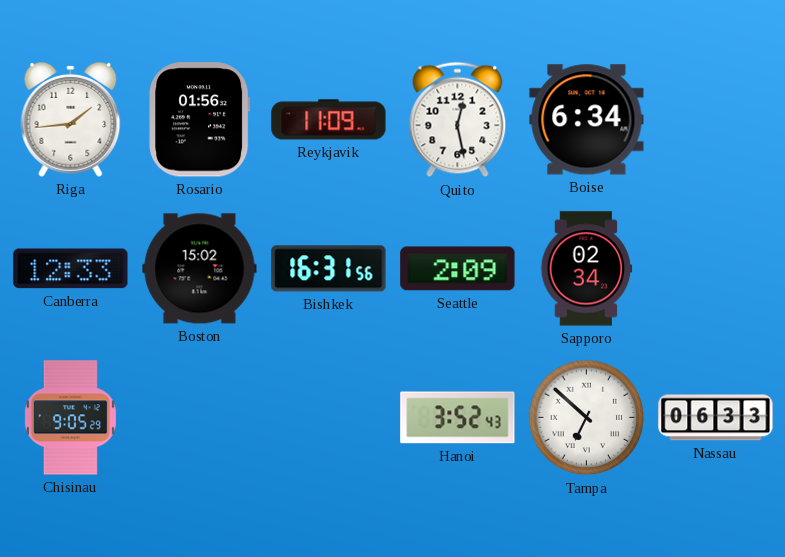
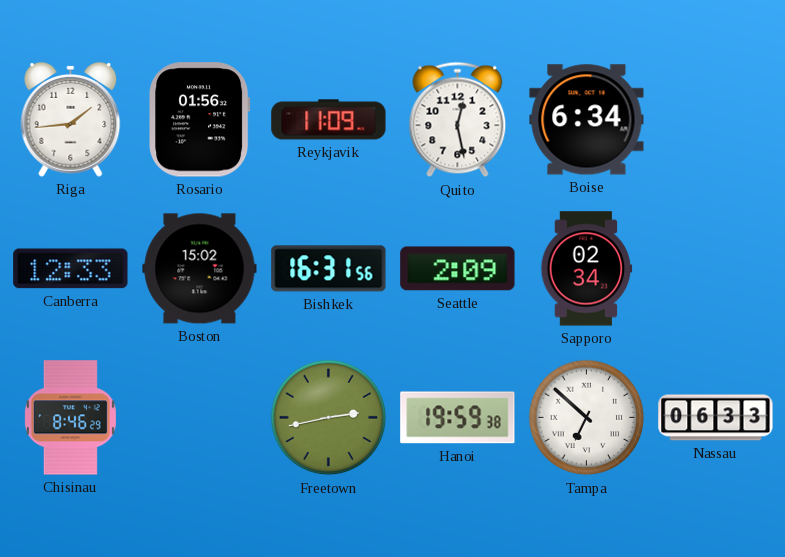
Chisinau: 9:05 -> 8:46 (70, 418)
Freetown: none -> 2:43 (329, 418)
Hanoi: 3:52 -> 19:59 (458, 418)
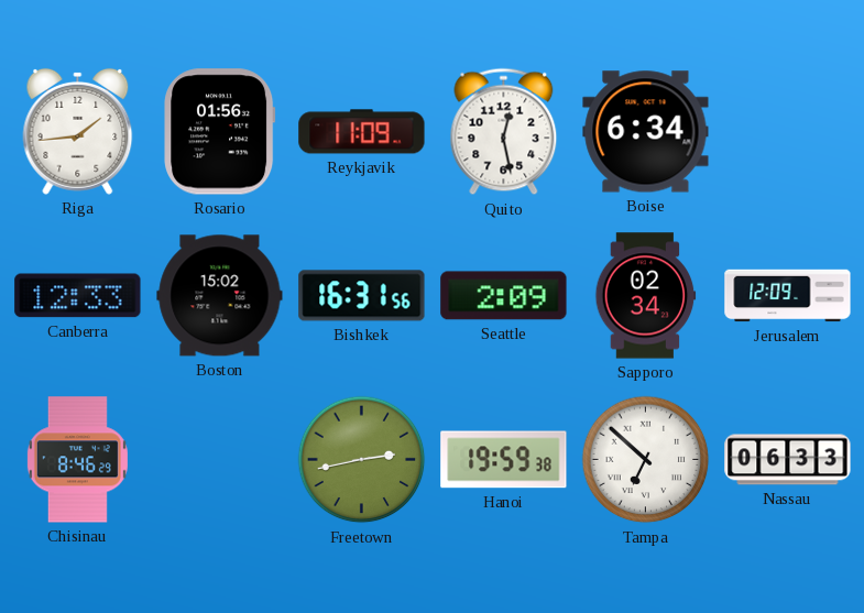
Jerusalem: none -> 12:09 (788, 296)
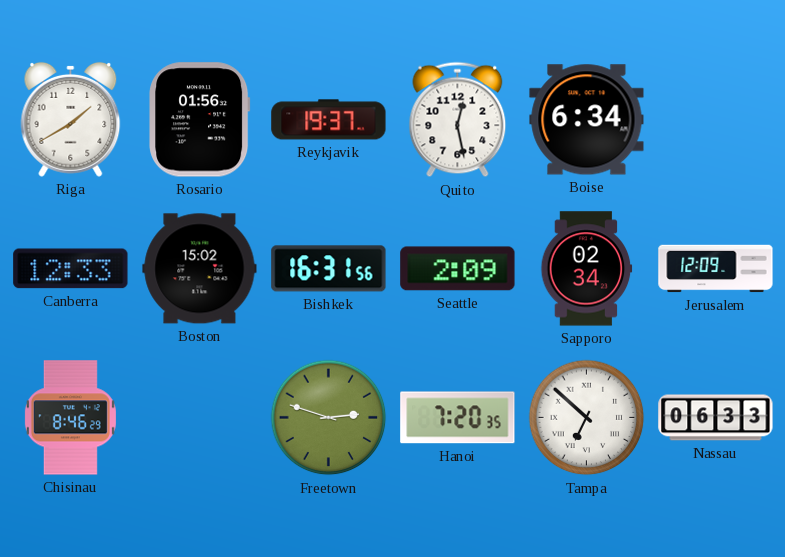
Riga: 1:44 -> 1:40 (71, 119)
Reykjavik: 11:09 -> 19:37 (329, 120)
Freetown: 2:43 -> 2:48 (329, 418)
Hanoi: 19:59 -> 7:20 (458, 418)
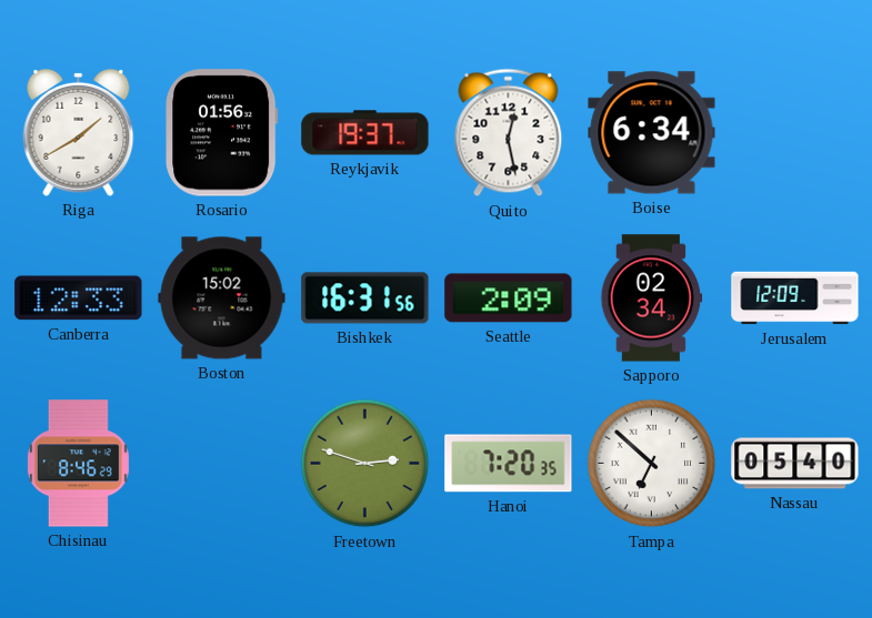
Nassau: 06:33 -> 05:40 (795, 464)
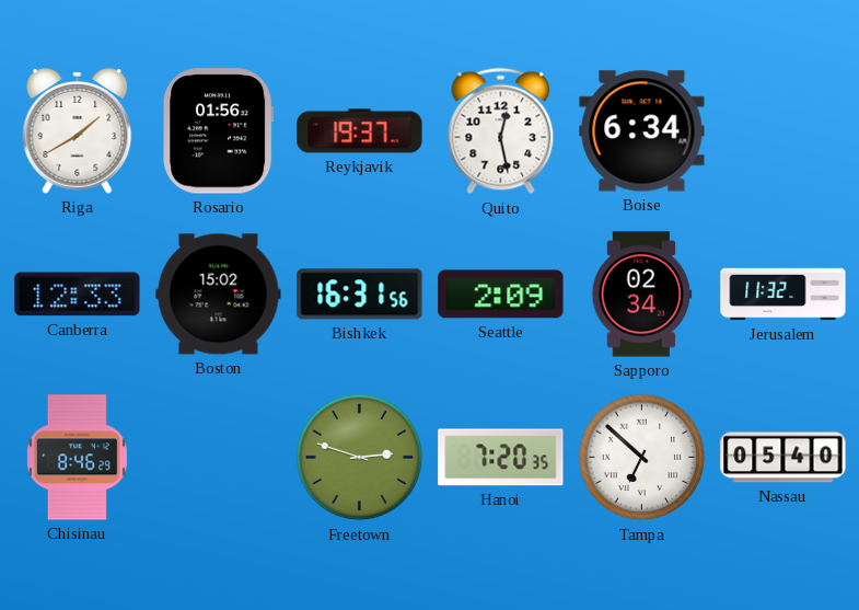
Jerusalem: 12:09 -> 11:32 (783, 295)
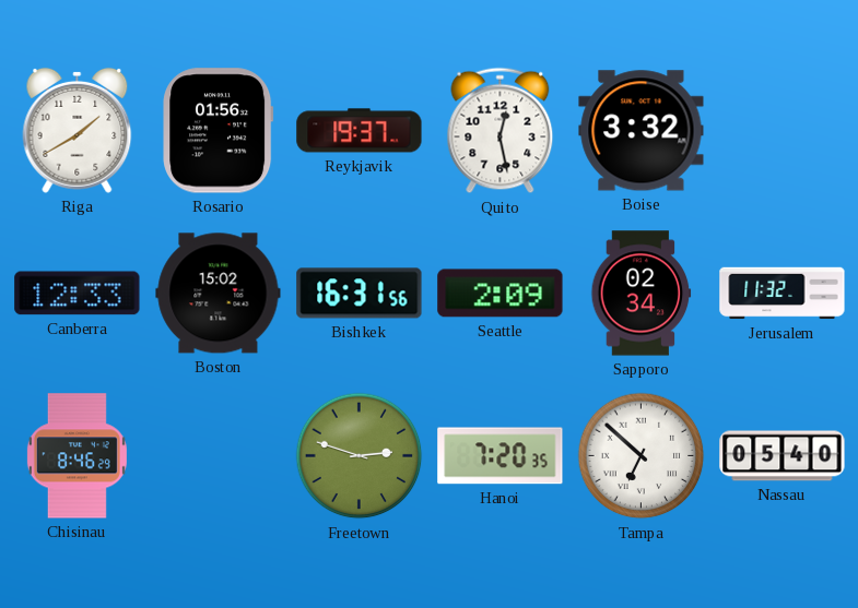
Boise: 6:34 -> 3:32 (642, 131)
